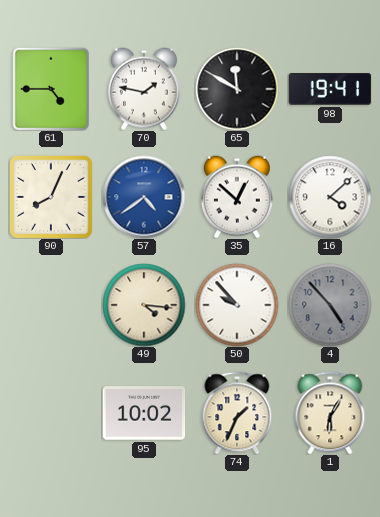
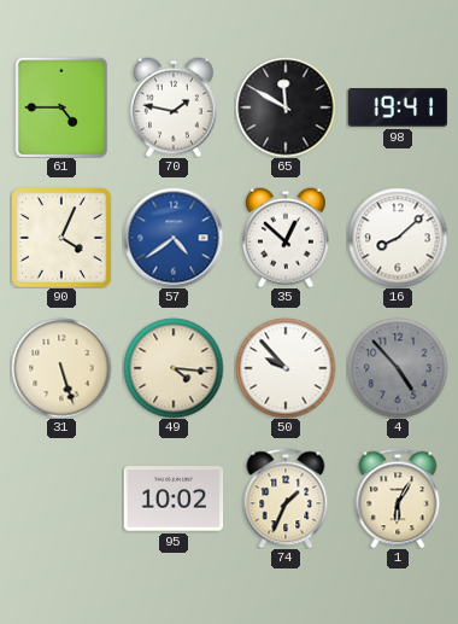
90: 8:04 -> 4:04 (61, 238)
16: 4:08 -> 8:08 (398, 238)
31: none -> 5:27 (61, 368)
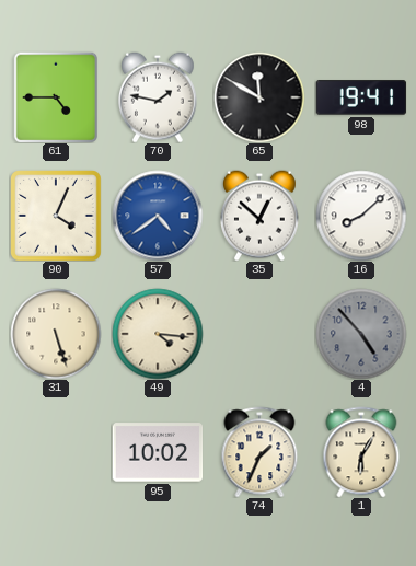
50: 9:53 -> none (286, 368)
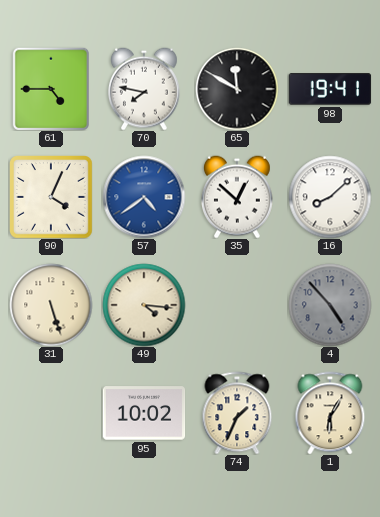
70: 1:47 -> 7:47 (144, 89)
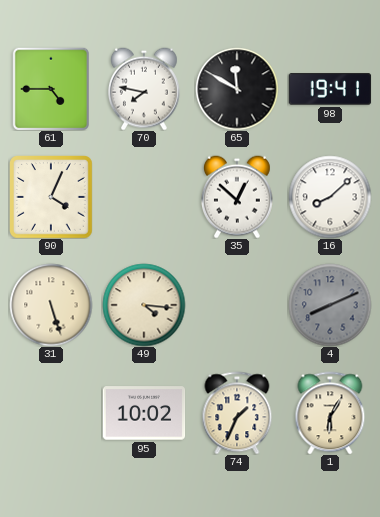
57: 4:39 -> none (144, 197)
4: 4:53 -> 8:11 (330, 305)
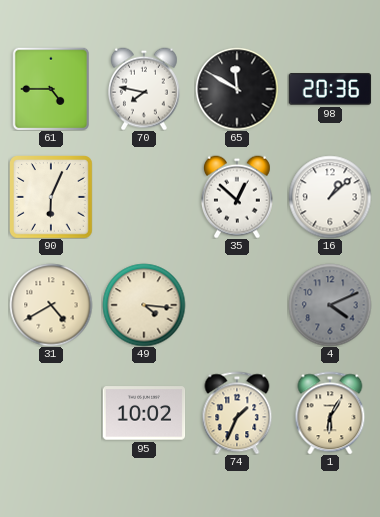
98: 19:41 -> 20:36 (330, 89)
90: 4:04 -> 6:04 (51, 197)
16: 8:08 -> 1:08 (330, 197)
31: 5:27 -> 4:40 (51, 305)
4: 8:11 -> 4:11 (330, 305)
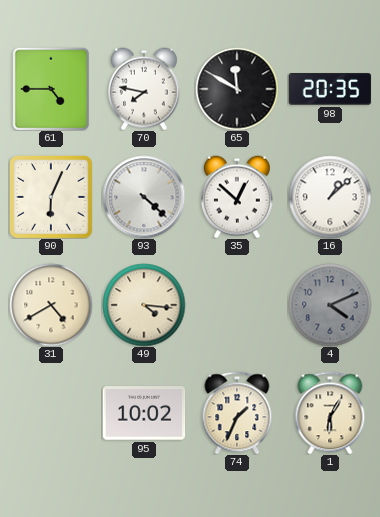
98: 20:36 -> 20:35 (330, 89)
93: none -> 4:22 (144, 197)
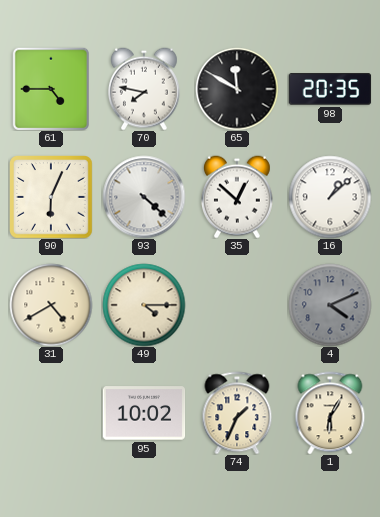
49: 4:16 -> 4:15 (144, 305)
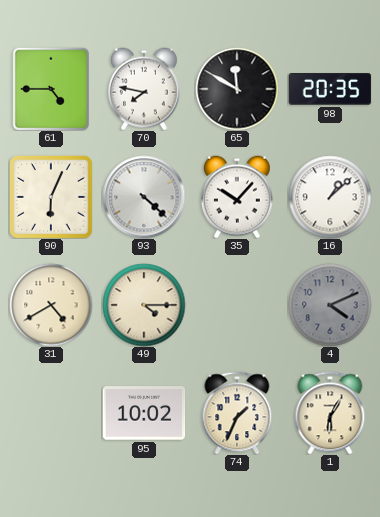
35: 12:52 -> 10:07 (237, 197)
